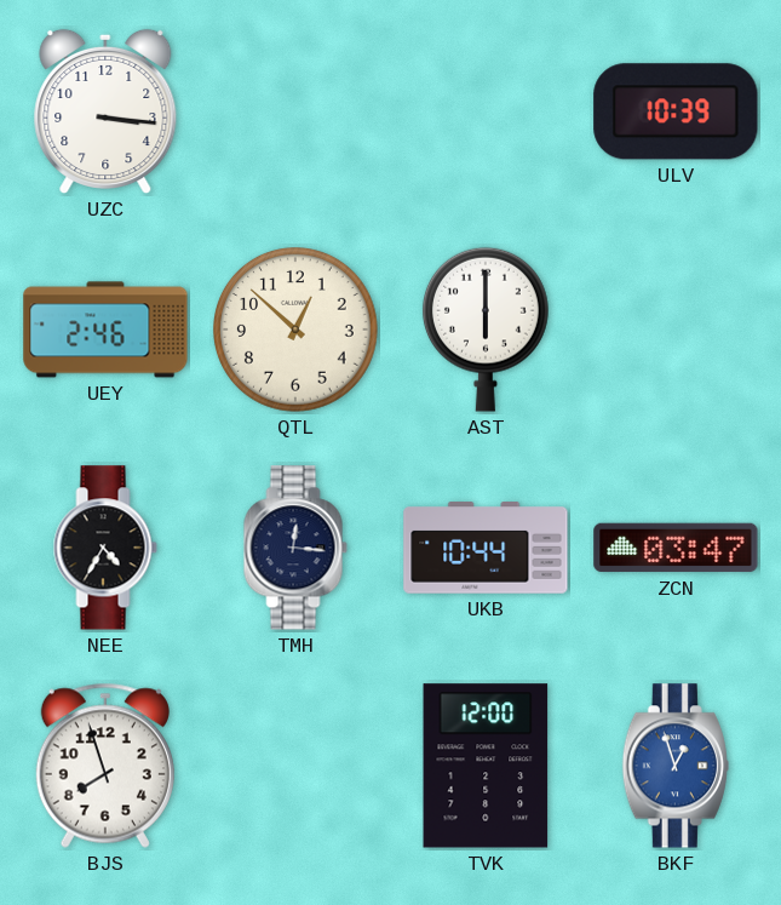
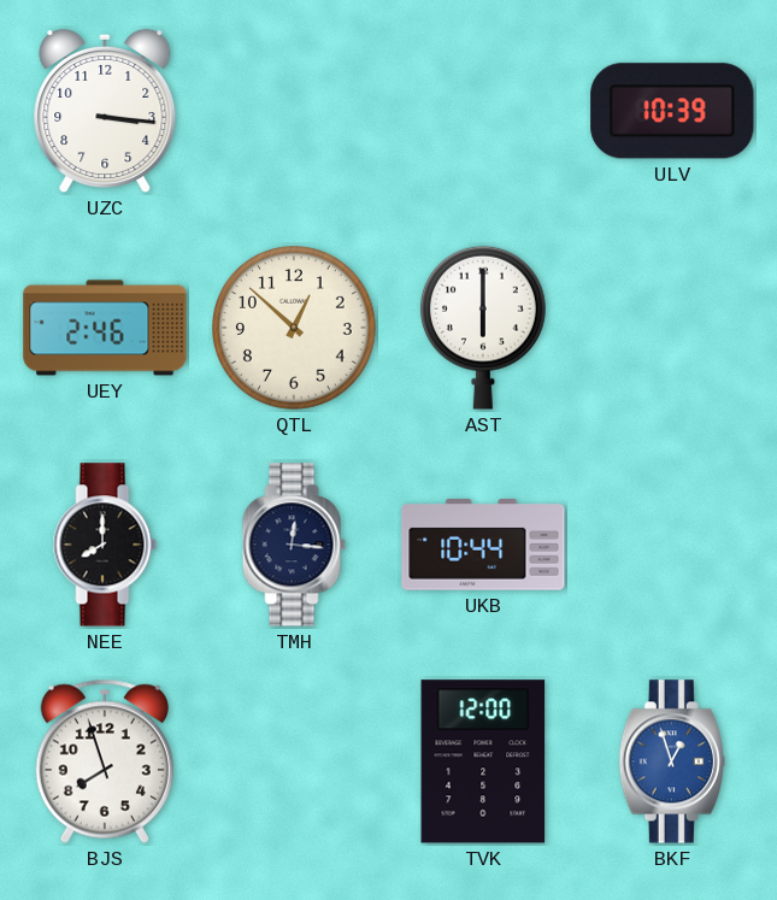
NEE: 4:35 -> 8:00 (105, 545)
ZCN: 03:47 -> none (676, 548)
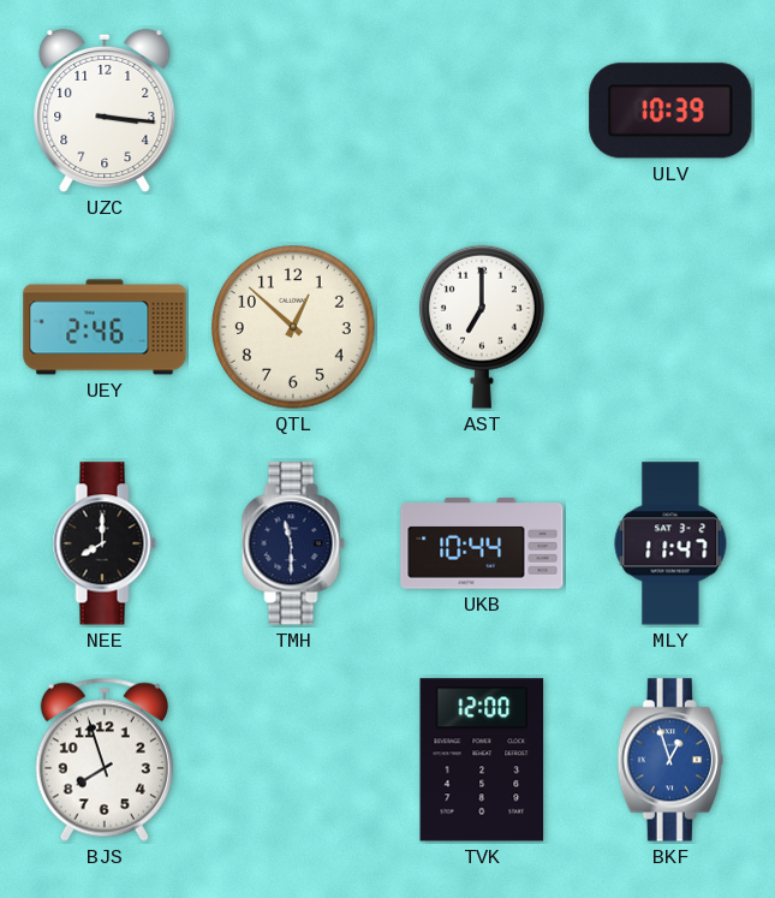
AST: 6:00 -> 7:00 (482, 327)
TMH: 12:16 -> 11:30 (293, 543)
MLY: none -> 11:47 (670, 543)
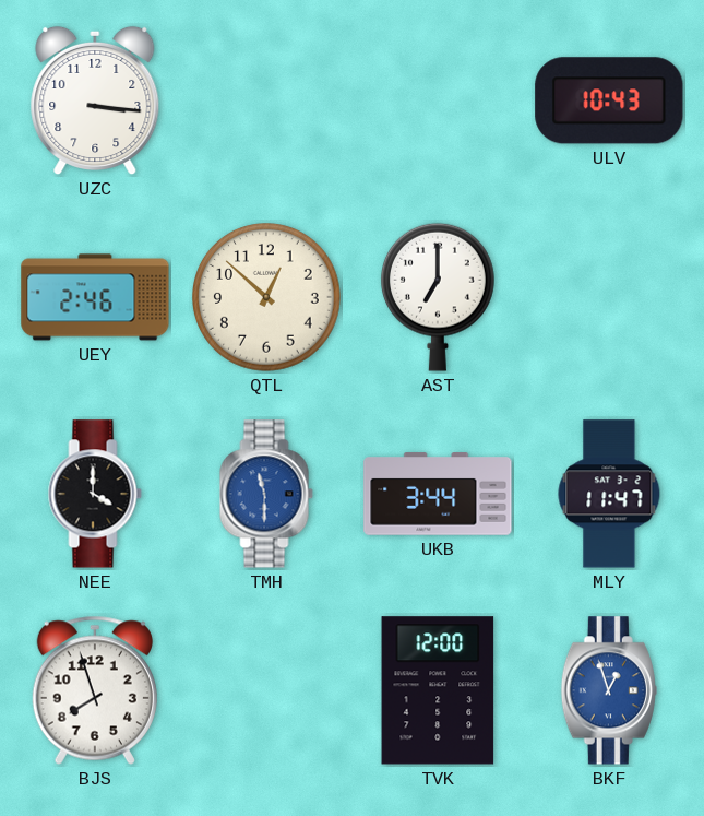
ULV: 10:39 -> 10:43 (609, 100)
NEE: 8:00 -> 4:00 (95, 494)
TMH dial: navy -> blue (266, 494)
UKB: 10:44 -> 3:44 (438, 494)
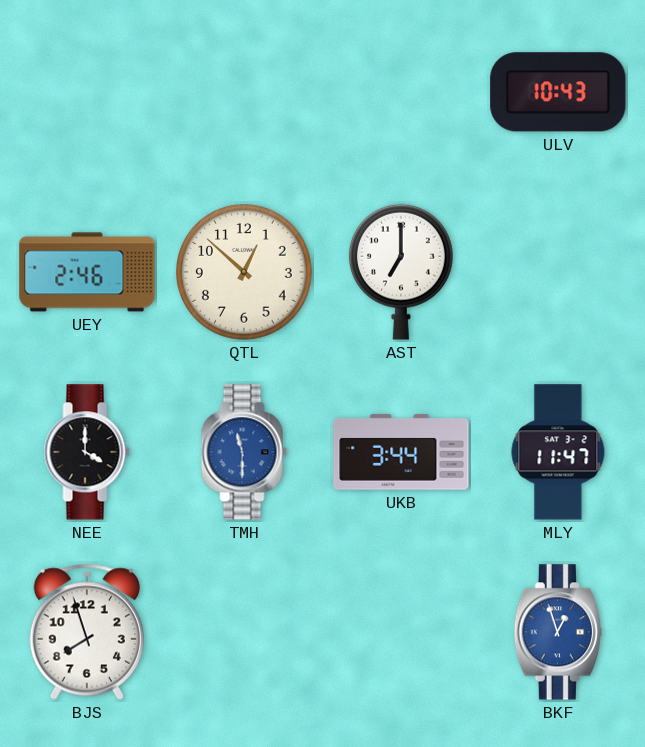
UZC: 3:16 -> none (95, 100)
TVK: 12:00 -> none (438, 690)
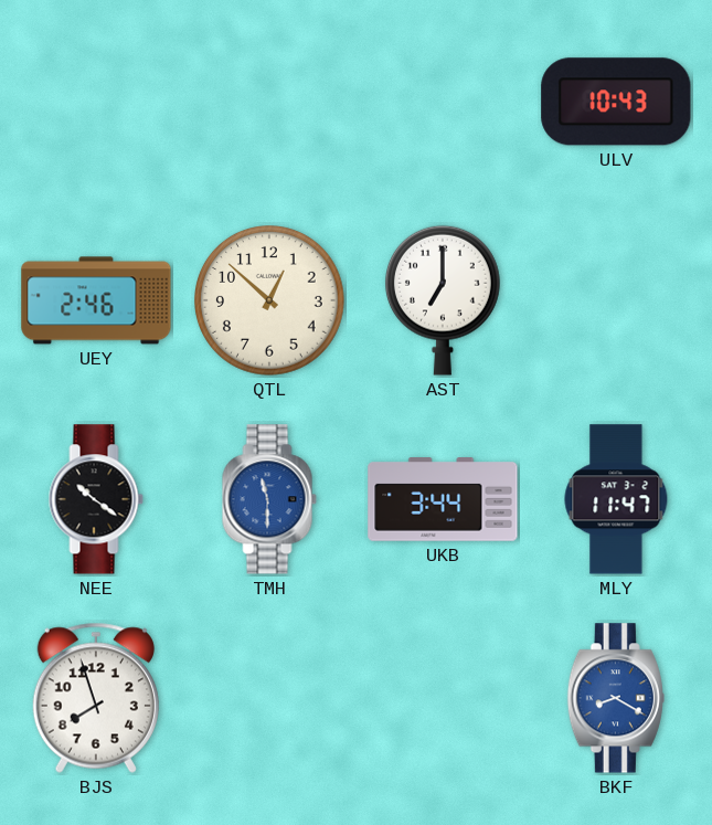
NEE: 4:00 -> 10:21 (96, 499)
BKF: 12:57 -> 8:20 (616, 698)
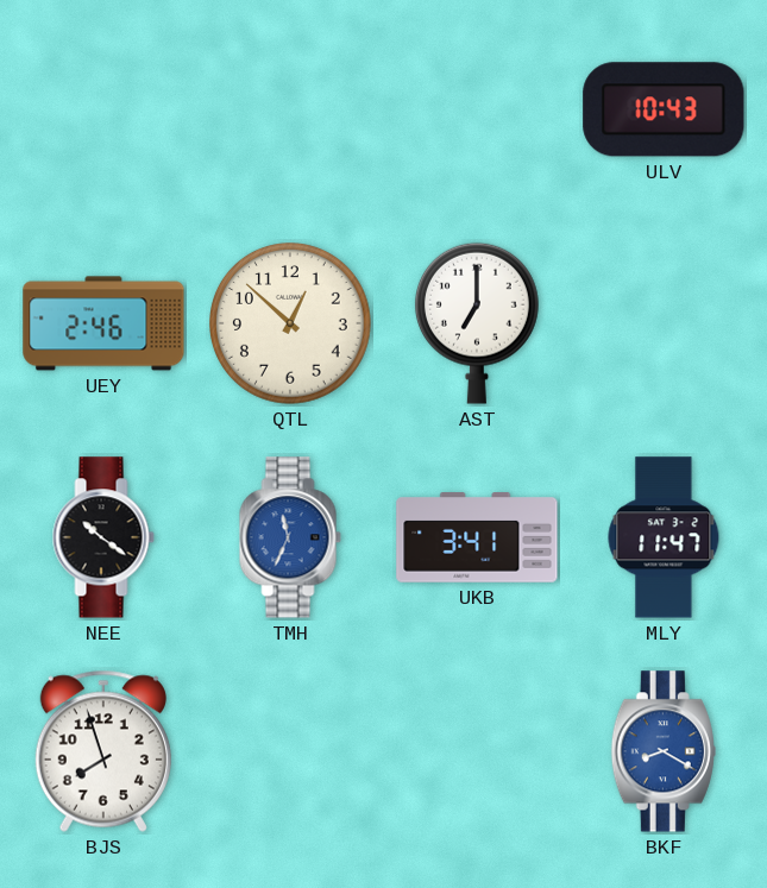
TMH: 11:30 -> 11:34 (290, 537)
UKB: 3:44 -> 3:41 (477, 537)
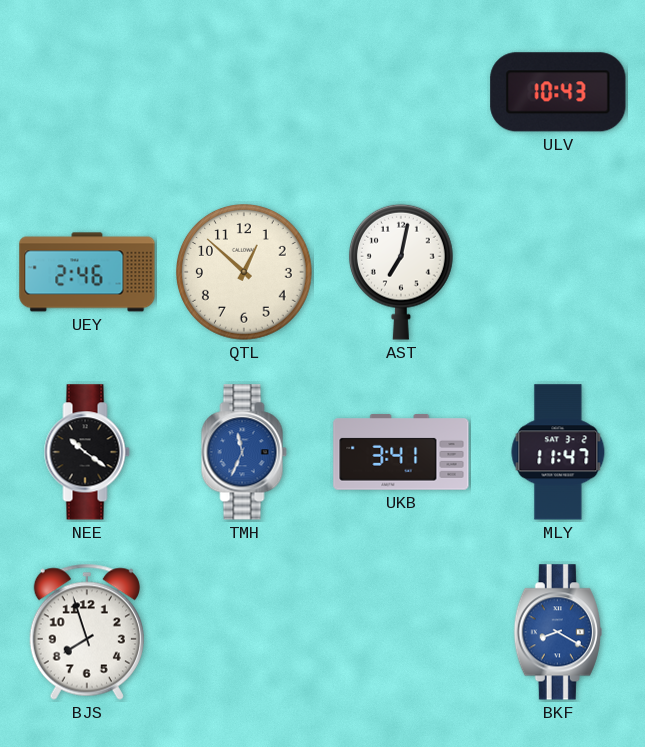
AST: 7:00 -> 7:02 (401, 272)
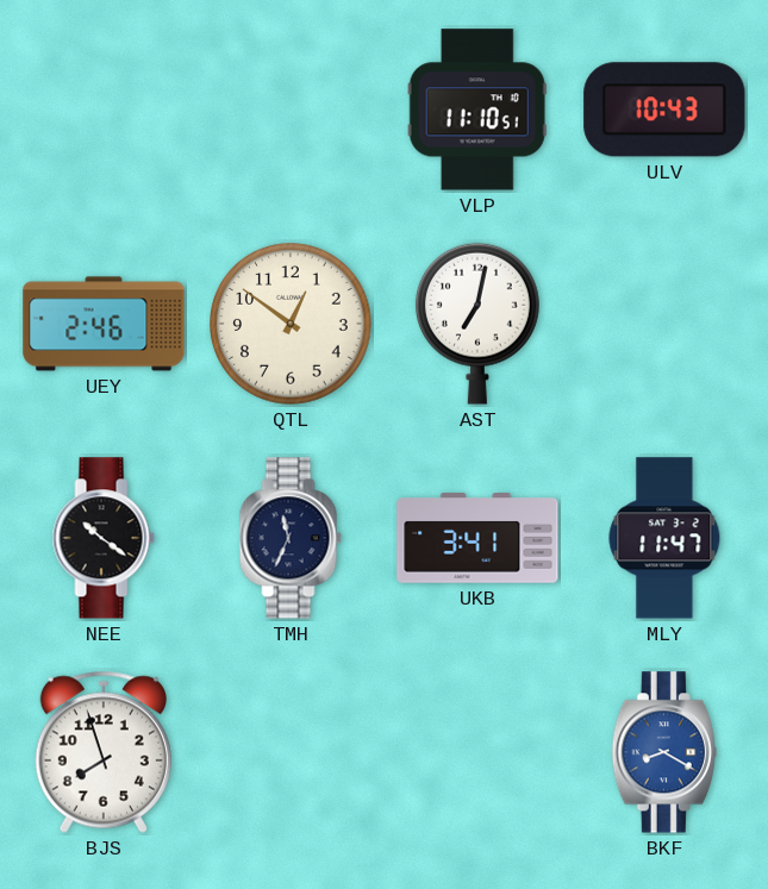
VLP: none -> 11:10 (477, 109)
QTL: 12:52 -> 12:51 (292, 325)
TMH dial: blue -> navy (291, 538)
